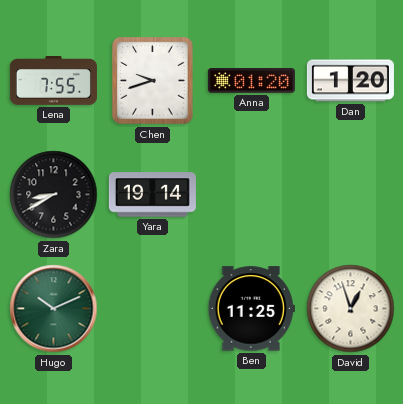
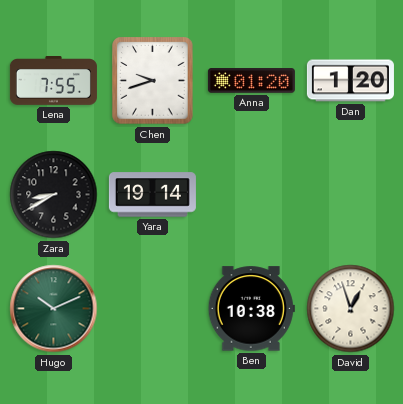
Ben: 11:25 -> 10:38 (251, 309)
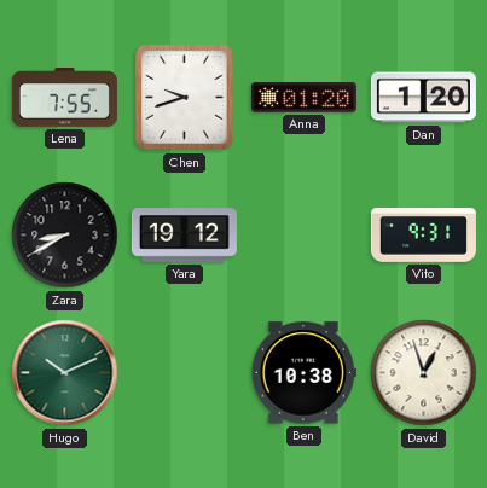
Yara: 19:14 -> 19:12 (184, 236)
Vito: none -> 9:31 (423, 236)
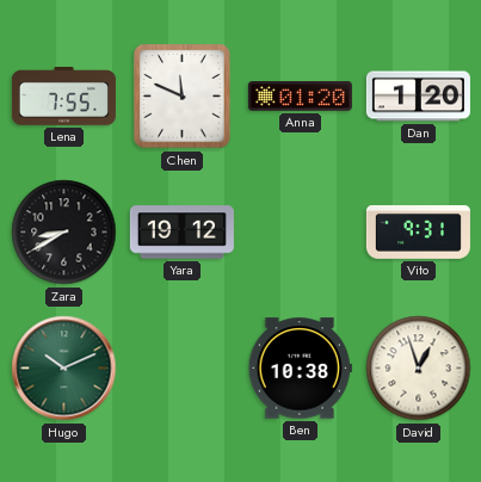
Chen: 9:42 -> 11:49 (183, 97)
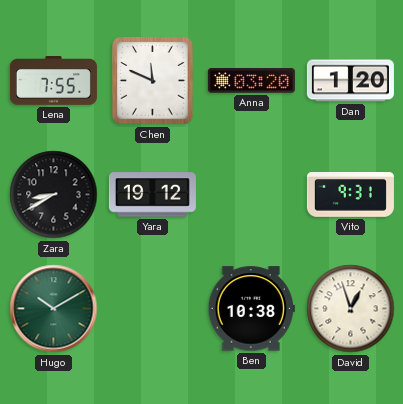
Anna: 01:20 -> 03:20 (251, 81)
Hugo: 10:11 -> 10:10 (54, 309)
